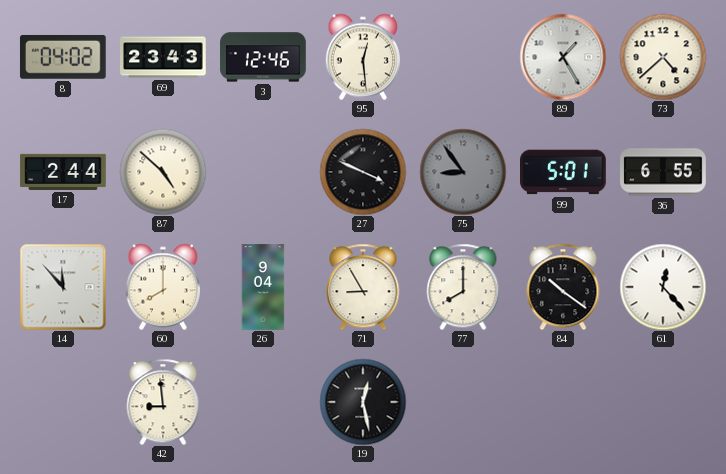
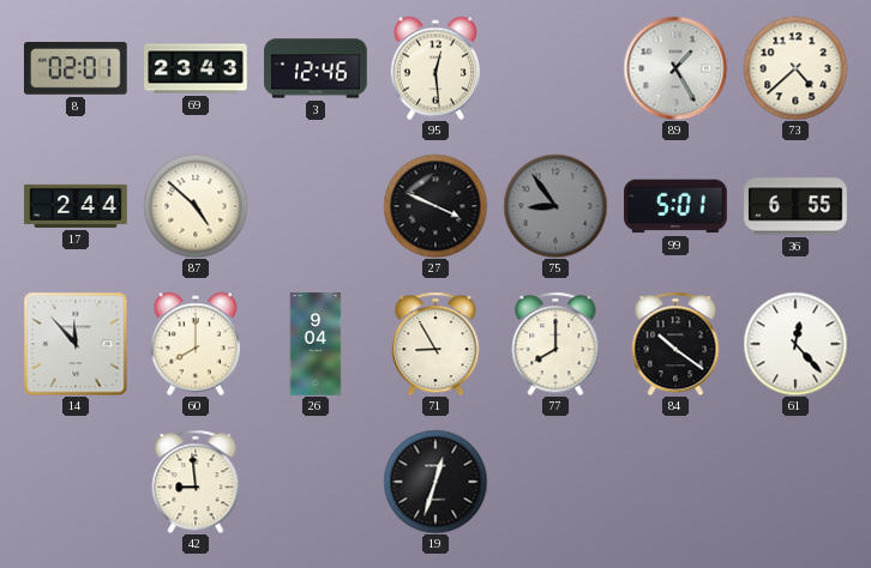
8: 04:02 -> 02:01 (76, 68)
19: 12:28 -> 12:33 (435, 482)
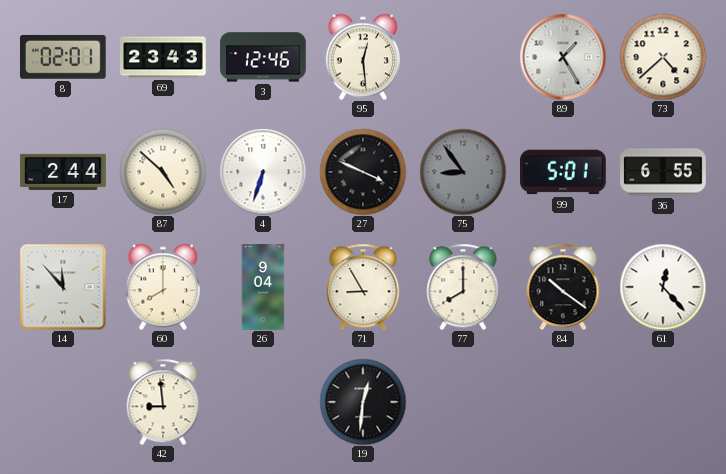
4: none -> 6:33 (263, 172)
19: 12:33 -> 12:31 (363, 402)
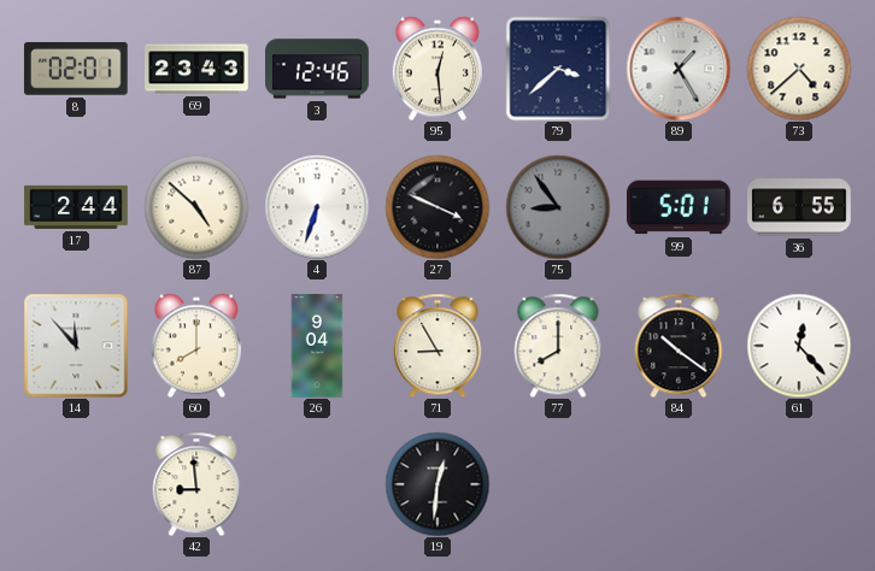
79: none -> 3:38 (558, 69)
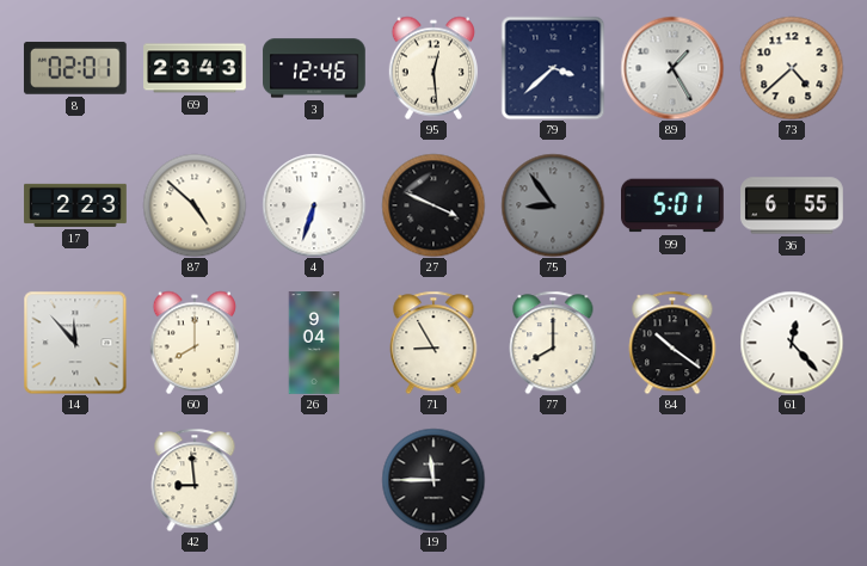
17: 2:44 -> 2:23 (75, 205)
19: 12:31 -> 11:45 (433, 480)
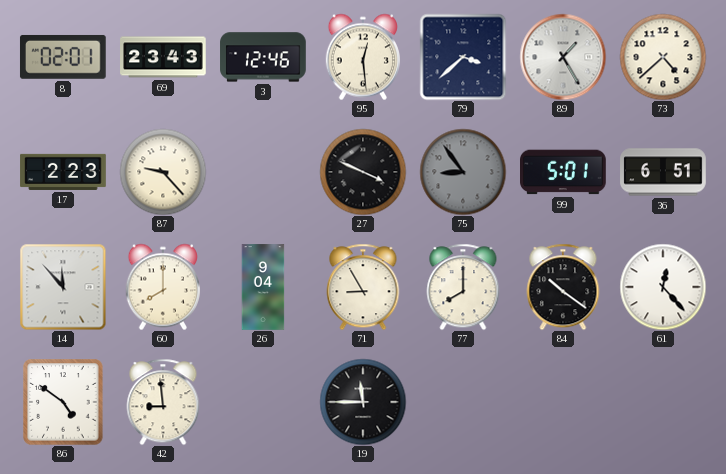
87: 4:52 -> 9:23 (163, 172)
4: 6:33 -> none (314, 205)
36: 6:55 -> 6:51 (663, 172)
86: none -> 4:51 (63, 402)
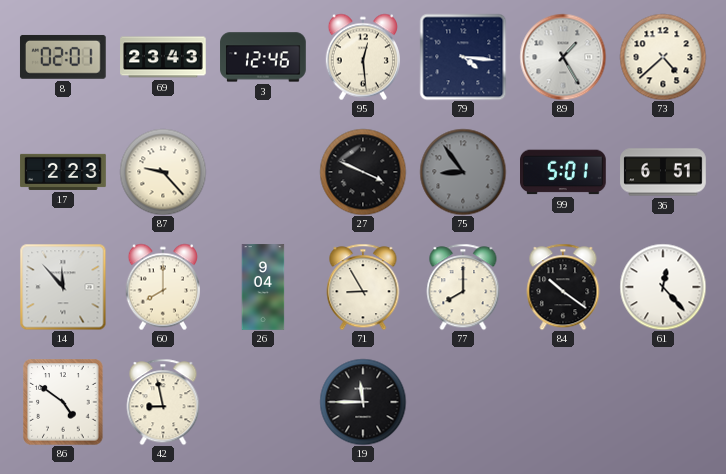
79: 3:38 -> 4:16 (463, 57)
42: 8:59 -> 8:58 (163, 402)
